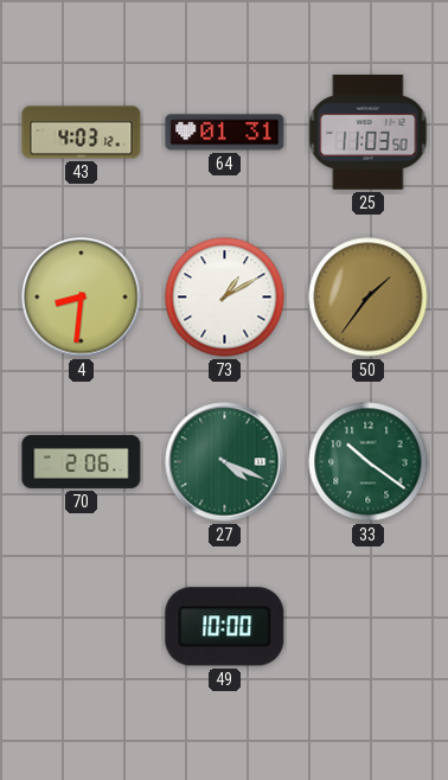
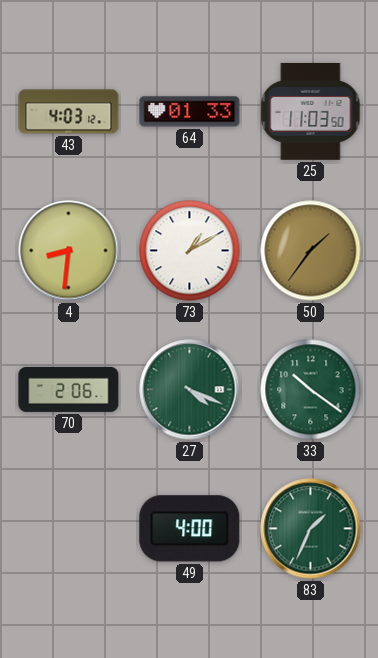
64: 01:31 -> 01:33 (190, 112)
49: 10:00 -> 4:00 (190, 529)
83: none -> 1:34 (311, 529)
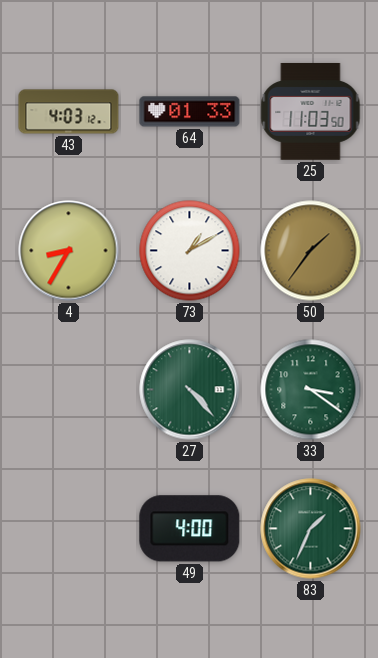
4: 8:31 -> 8:35 (69, 251)
70: 2:06 -> none (69, 389)
27: 4:19 -> 4:23 (190, 390)
33: 10:21 -> 3:21 (311, 390)
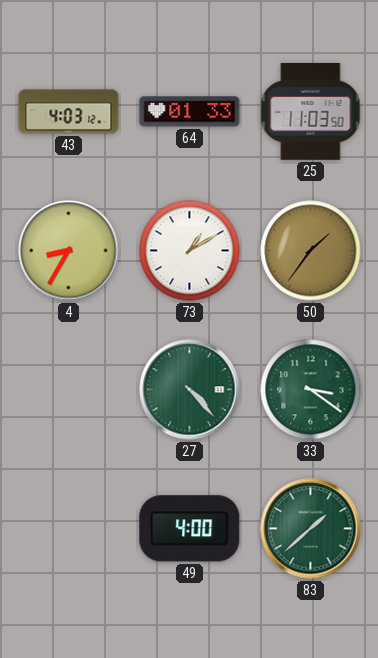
83: 1:34 -> 1:38 (311, 529)
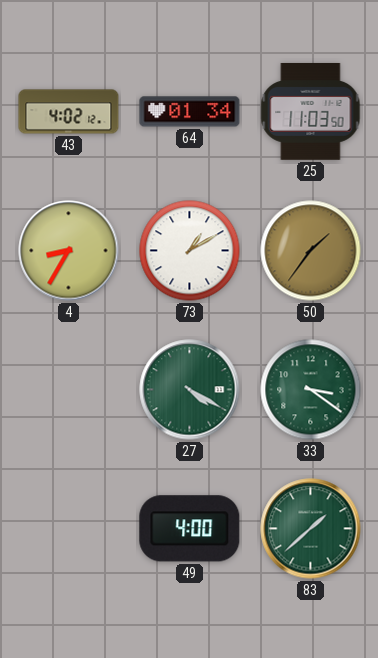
43: 4:03 -> 4:02 (69, 112)
64: 01:33 -> 01:34 (190, 112)
27: 4:23 -> 4:20 (190, 390)
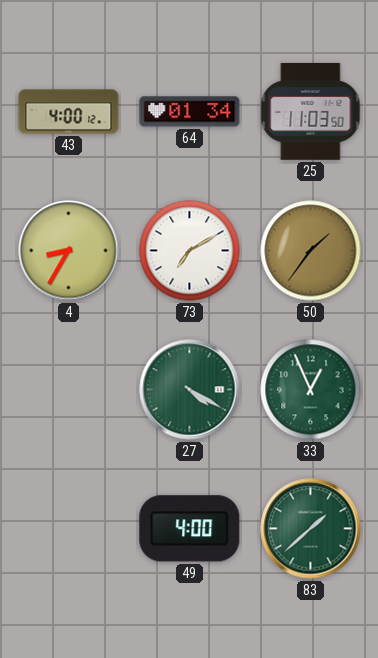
43: 4:02 -> 4:00 (69, 112)
73: 1:10 -> 7:10 (190, 251)
33: 3:21 -> 12:56 (311, 390)
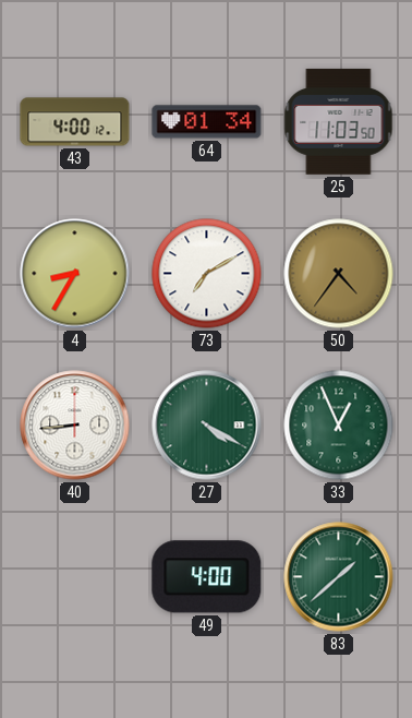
50: 1:36 -> 4:36 (339, 274)
40: none -> 8:44 (75, 426)
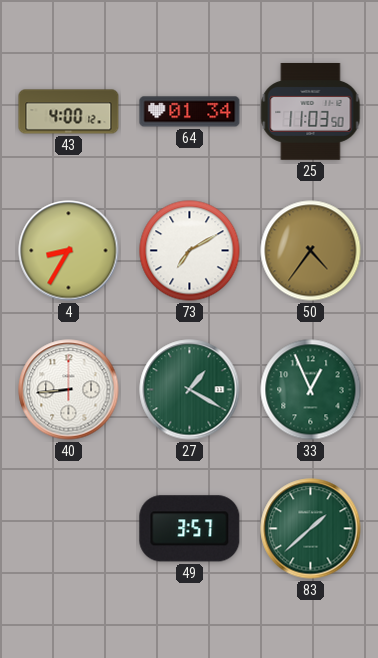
27: 4:20 -> 1:20 (190, 390)
49: 4:00 -> 3:57 (190, 529)
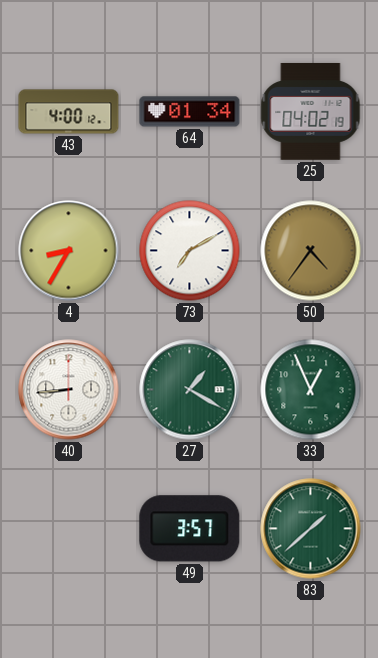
25: 11:03 -> 04:02 (311, 111)
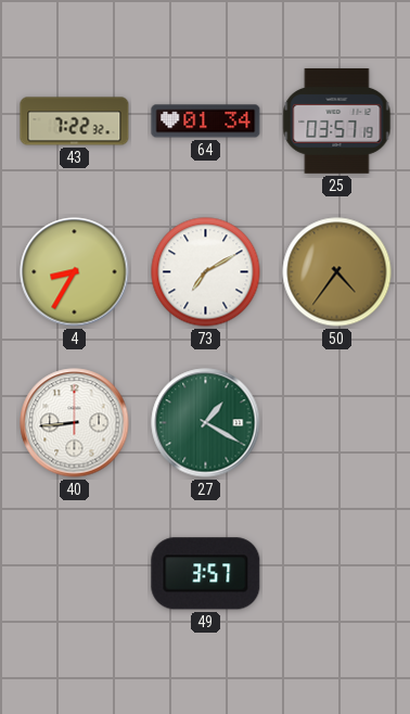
43: 4:00 -> 7:22 (75, 122)
25: 04:02 -> 03:57 (337, 120)
33: 12:56 -> none (311, 390)
83: 1:38 -> none (311, 529)
